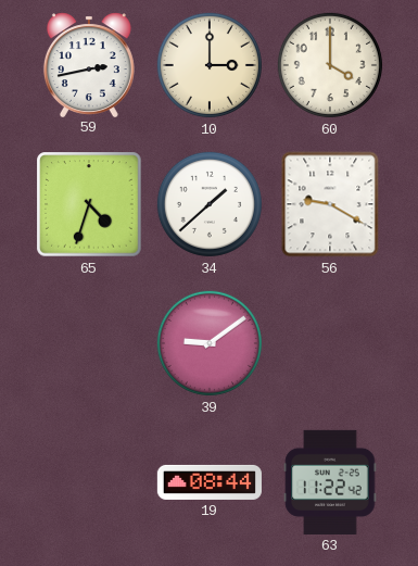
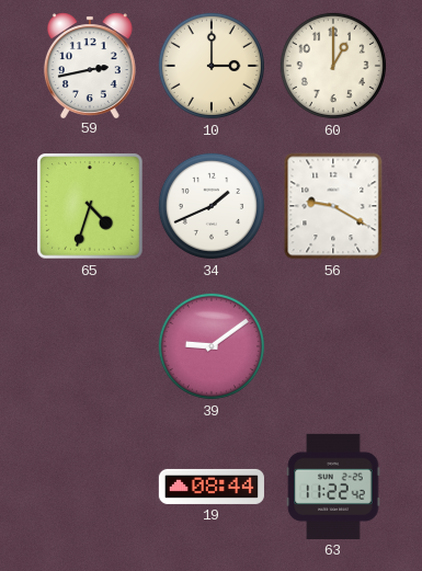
60: 4:00 -> 1:00 (333, 66)
34: 1:38 -> 1:41 (212, 206)
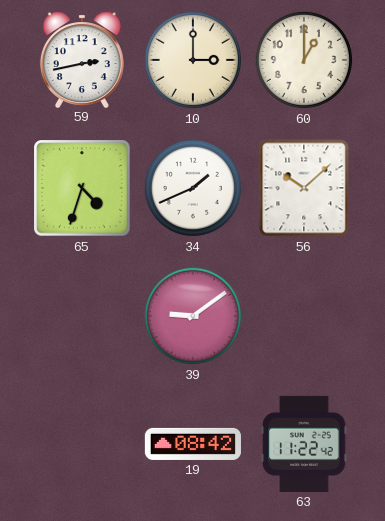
56: 9:20 -> 10:08 (304, 188)
19: 08:44 -> 08:42 (193, 444)
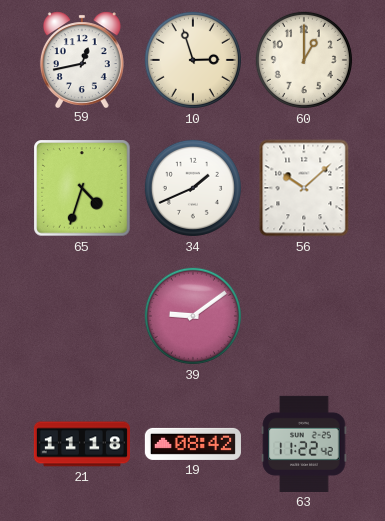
59: 2:43 -> 12:43 (82, 59)
10: 3:00 -> 2:57 (193, 60)
21: none -> 11:18 (82, 444)
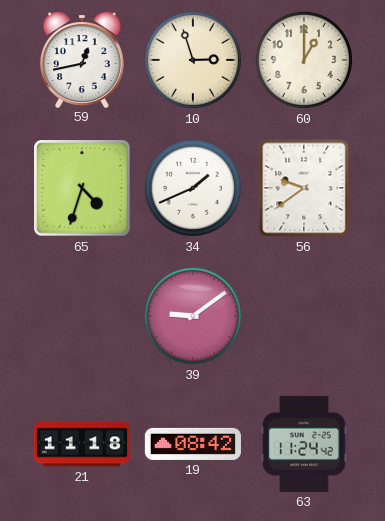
56: 10:08 -> 9:39 (304, 188)
63: 11:22 -> 11:24 (304, 444)
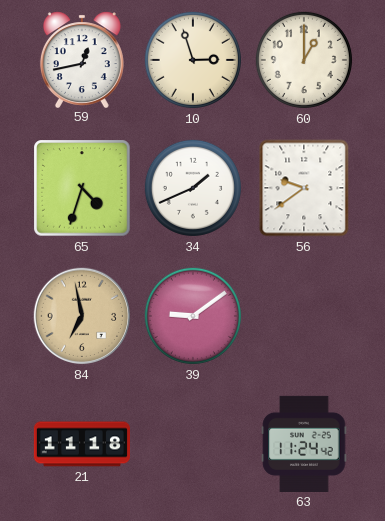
84: none -> 6:58 (82, 316)
19: 08:42 -> none (193, 444)
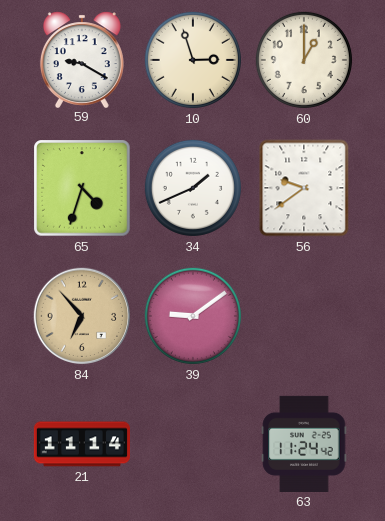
59: 12:43 -> 9:20 (82, 59)
84: 6:58 -> 6:53 (82, 316)
21: 11:18 -> 11:14 (82, 444)
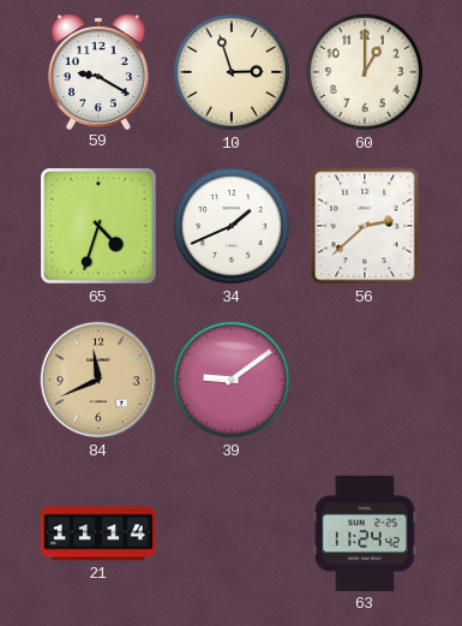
56: 9:39 -> 2:38 (365, 226)
84: 6:53 -> 11:41 (98, 380)
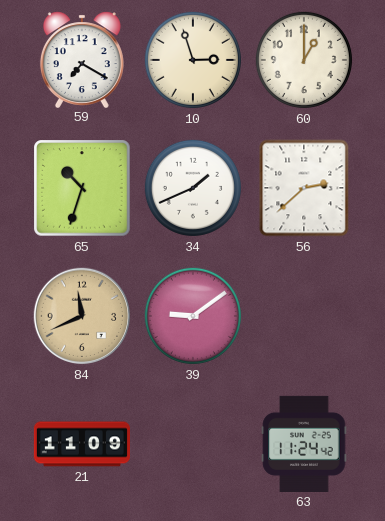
59: 9:20 -> 7:20 (82, 59)
65: 4:33 -> 10:33 (82, 188)
21: 11:14 -> 11:09 (82, 444)
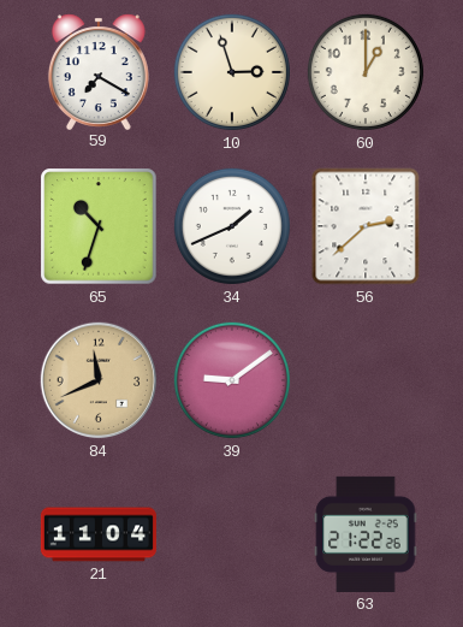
21: 11:09 -> 11:04 (99, 534)
63: 11:24 -> 21:22 (366, 534)
